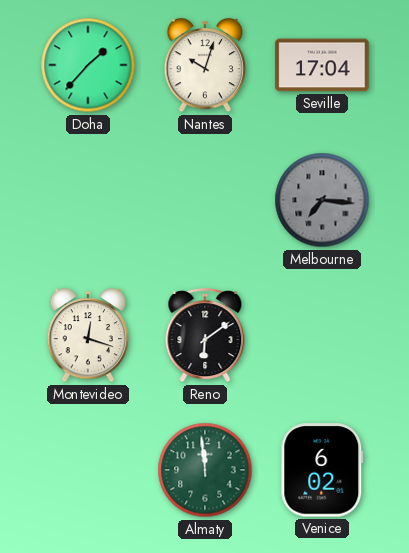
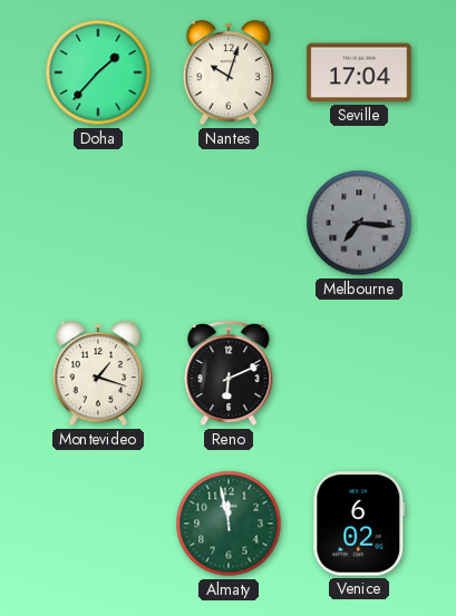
Montevideo: 12:18 -> 1:18 (98, 374)
Reno: 6:09 -> 6:11 (229, 374)
Almaty: 11:59 -> 11:58 (229, 524)
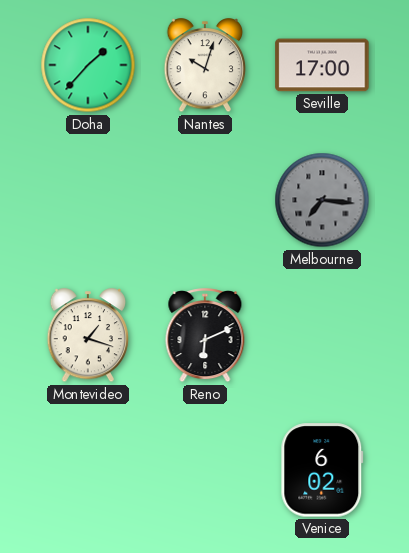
Seville: 17:04 -> 17:00 (322, 65)
Almaty: 11:58 -> none (229, 524)
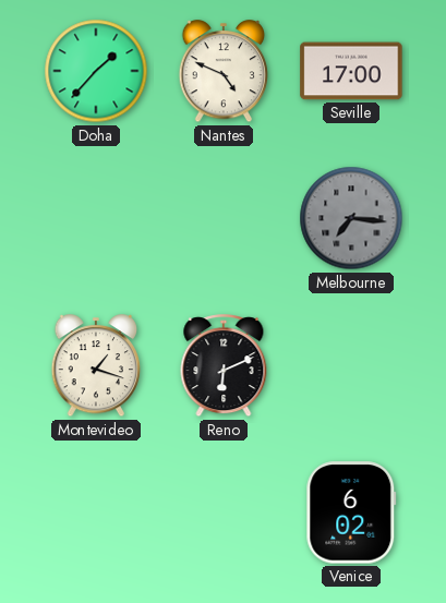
Nantes: 10:03 -> 4:49 (224, 72)
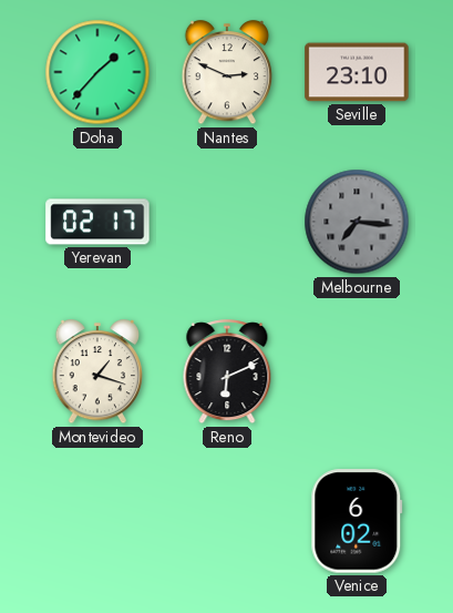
Nantes: 4:49 -> 2:49 (227, 73)
Seville: 17:00 -> 23:10 (357, 72)
Yerevan: none -> 02:17 (97, 222)
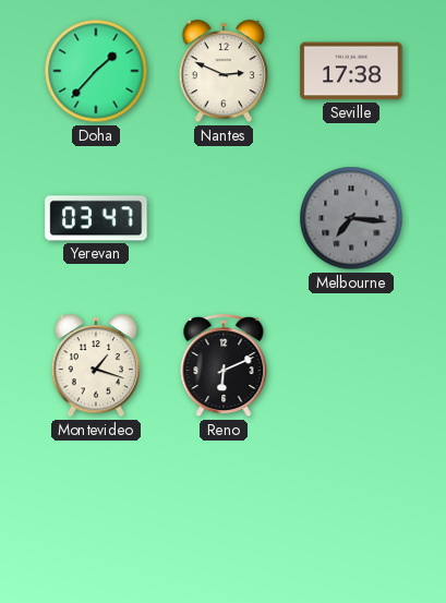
Seville: 23:10 -> 17:38 (351, 71)
Yerevan: 02:17 -> 03:47 (96, 218)
Venice: 6:02 -> none (357, 521)
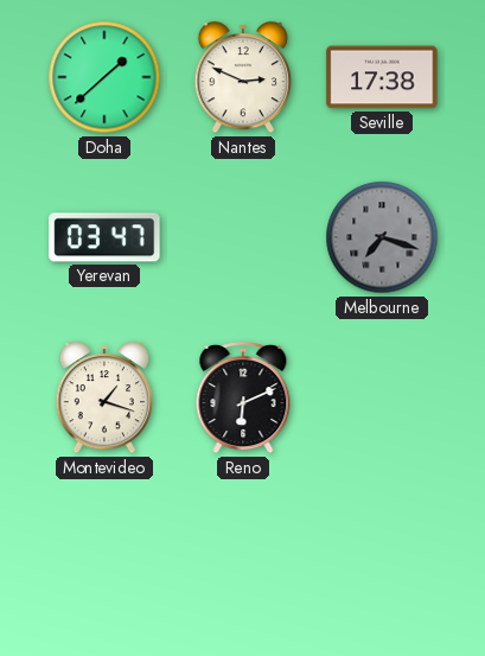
Doha: 1:37 -> 1:38 (104, 77)
Melbourne: 7:16 -> 7:18 (382, 237)
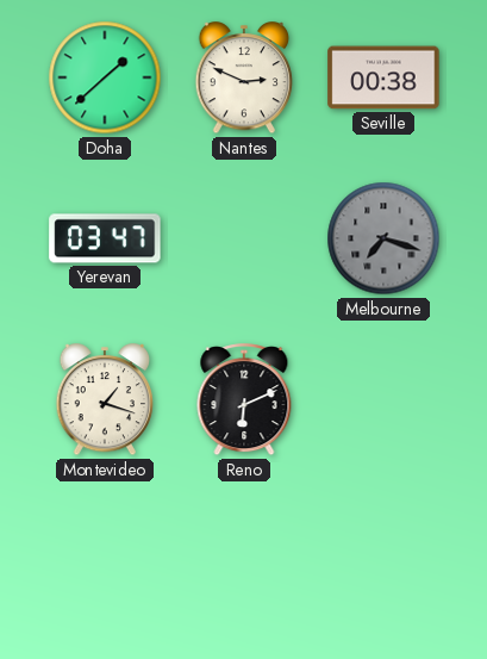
Seville: 17:38 -> 00:38 (383, 77)
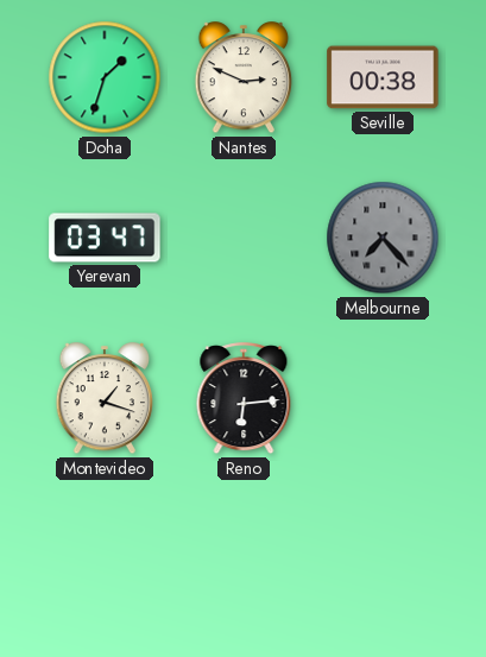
Doha: 1:38 -> 1:33 (105, 77)
Melbourne: 7:18 -> 7:23 (383, 238)
Reno: 6:11 -> 6:14 (244, 399)
